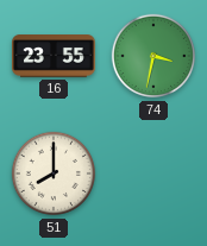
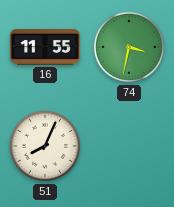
16: 23:55 -> 11:55 (46, 47)
51: 8:00 -> 8:04 (45, 146)
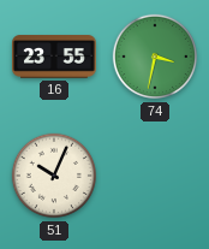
16: 11:55 -> 23:55 (55, 57)
51: 8:04 -> 10:04 (54, 176)
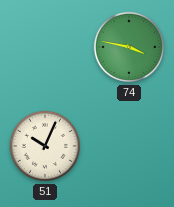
16: 23:55 -> none (55, 57)
74: 3:32 -> 3:47 (129, 47)
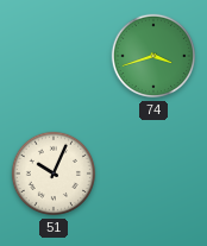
74: 3:47 -> 3:42 (153, 56)
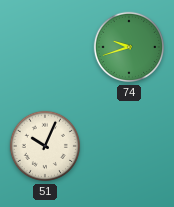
74: 3:42 -> 9:42 (129, 47)
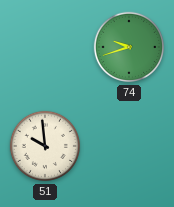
51: 10:04 -> 9:59 (45, 146)
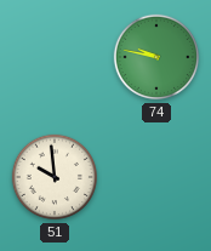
74: 9:42 -> 9:47 (156, 57)
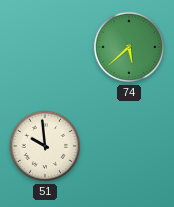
74: 9:47 -> 5:38 (129, 47)
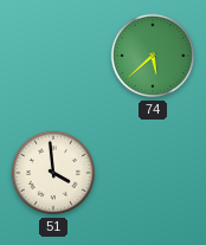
51: 9:59 -> 3:59 (53, 173)
